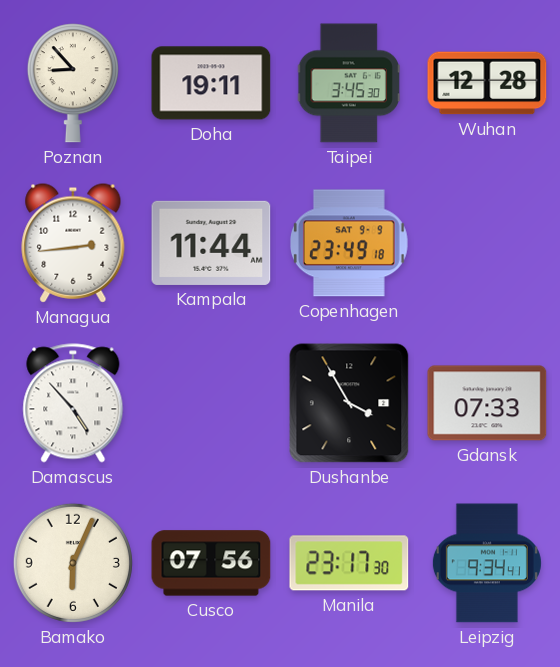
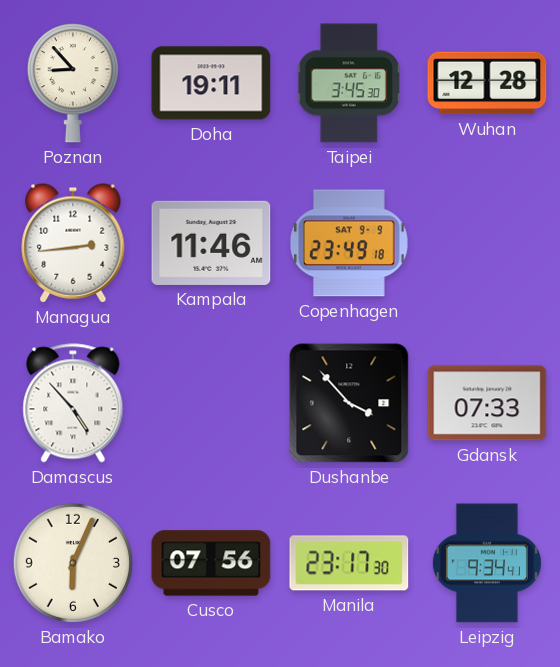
Kampala: 11:44 -> 11:46 (211, 243)
Dushanbe: 3:55 -> 3:53 (349, 403)
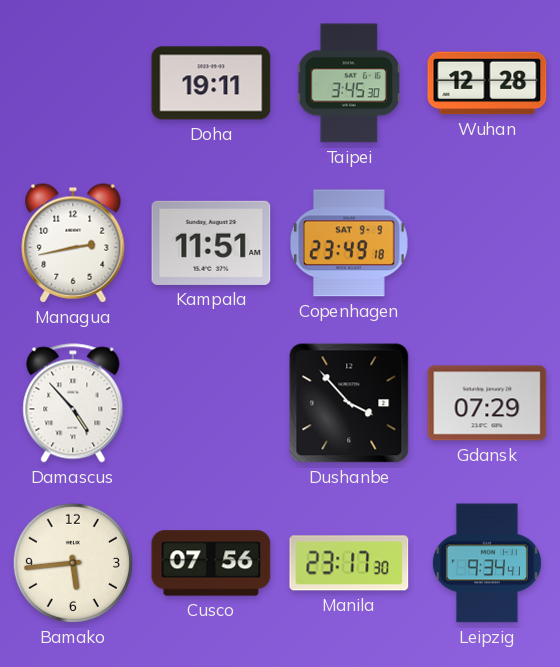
Poznan: 8:53 -> none (73, 83)
Managua: 2:44 -> 2:43 (73, 243)
Kampala: 11:46 -> 11:51 (211, 243)
Gdansk: 07:33 -> 07:29 (487, 403)
Bamako: 6:04 -> 5:44 (73, 563)
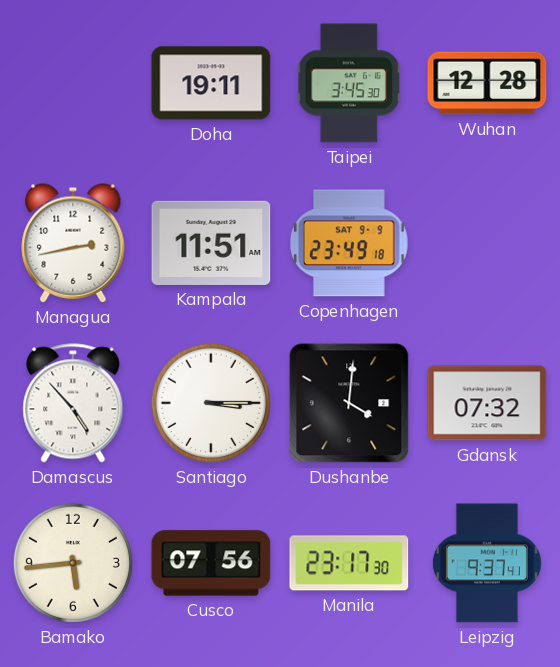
Santiago: none -> 3:15 (211, 403)
Dushanbe: 3:53 -> 4:01 (349, 403)
Gdansk: 07:29 -> 07:32 (487, 403)
Leipzig: 9:34 -> 9:37 (487, 563)
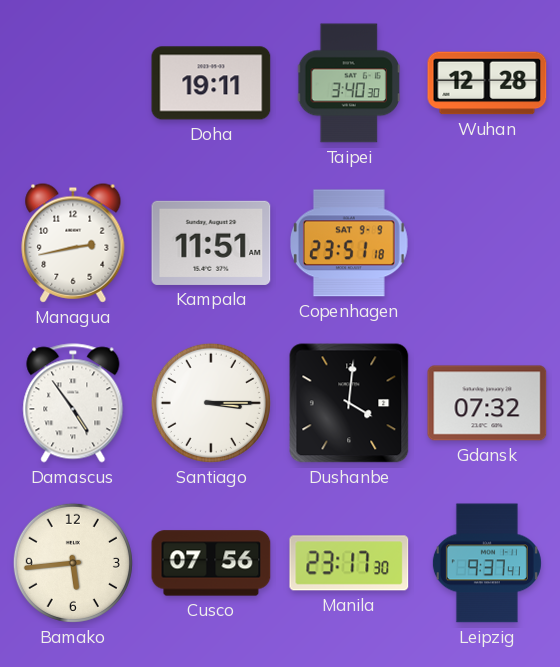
Taipei: 3:45 -> 3:40 (348, 83)
Copenhagen: 23:49 -> 23:51 (349, 243)
Damascus: 4:53 -> 4:54 (73, 403)
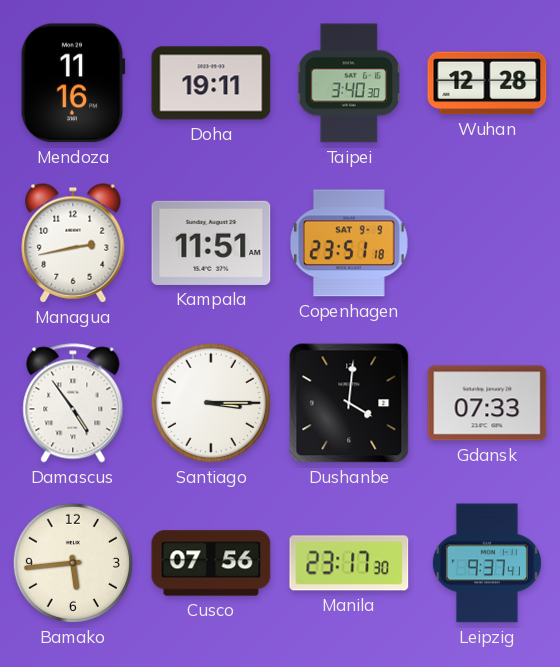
Mendoza: none -> 11:16 (73, 83)
Gdansk: 07:32 -> 07:33 (487, 403)
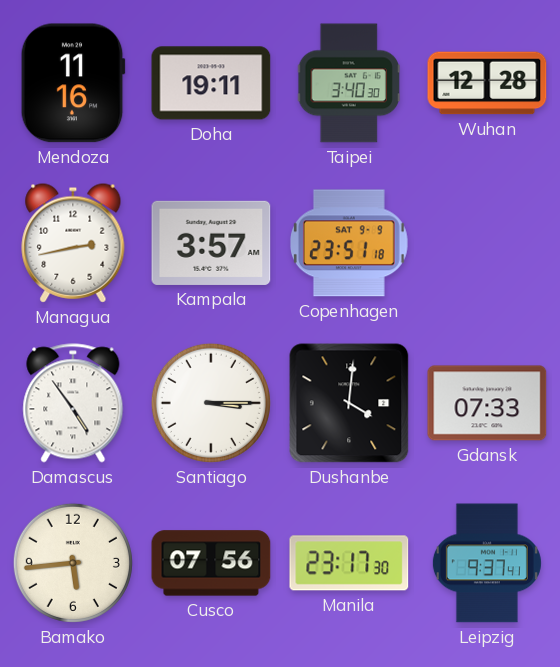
Kampala: 11:51 -> 3:57 (211, 243)
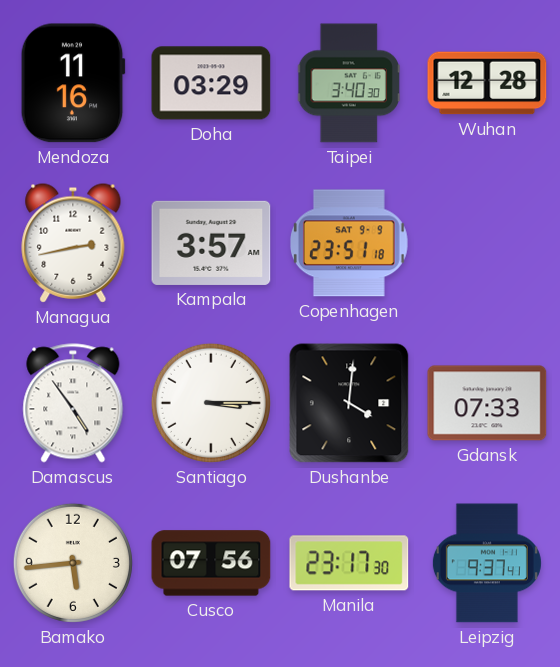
Doha: 19:11 -> 03:29 (211, 83)
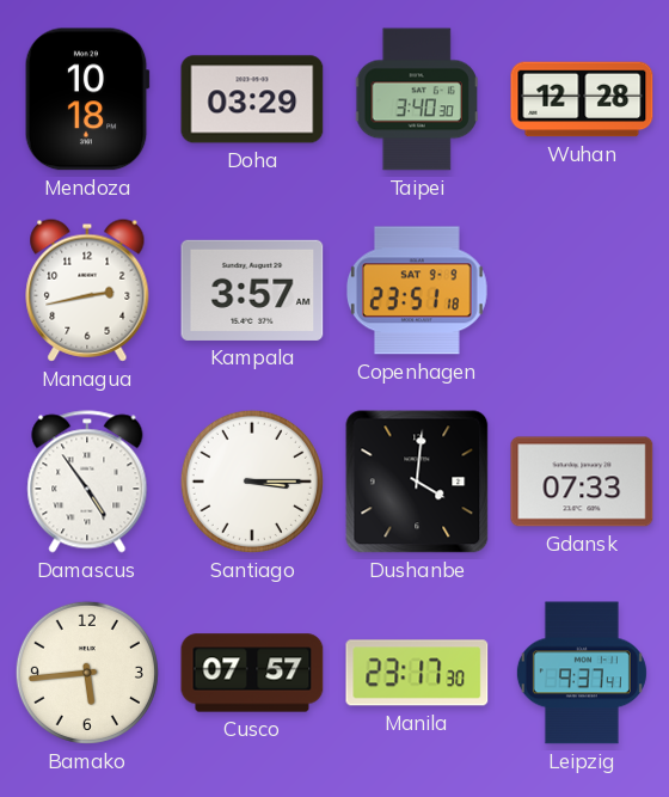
Mendoza: 11:16 -> 10:18 (87, 99)
Cusco: 07:56 -> 07:57 (252, 673)
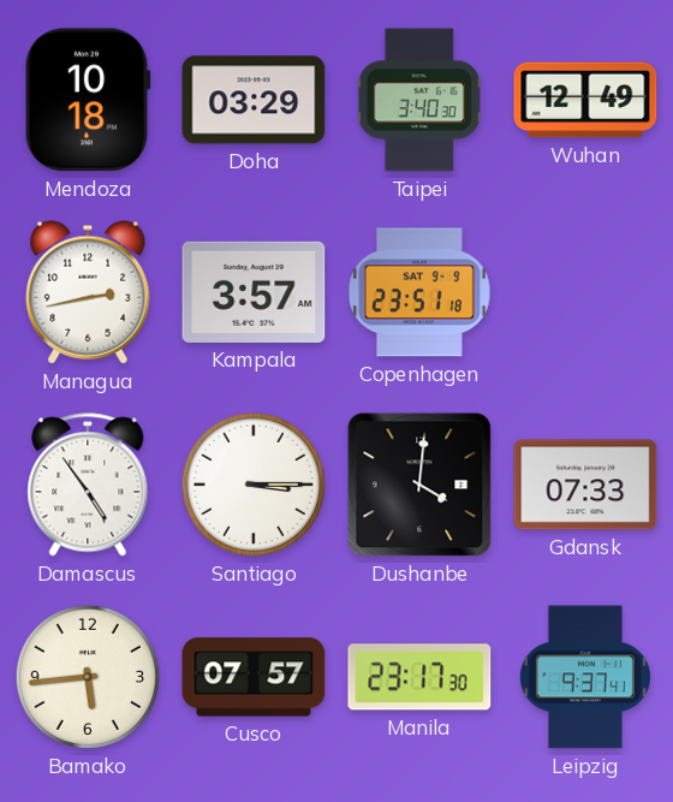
Wuhan: 12:28 -> 12:49 (585, 100)
